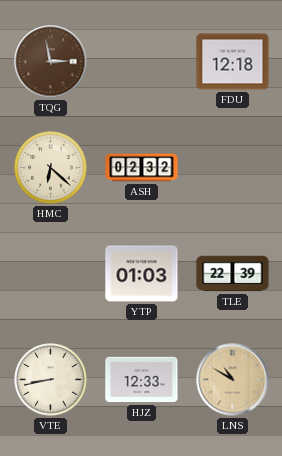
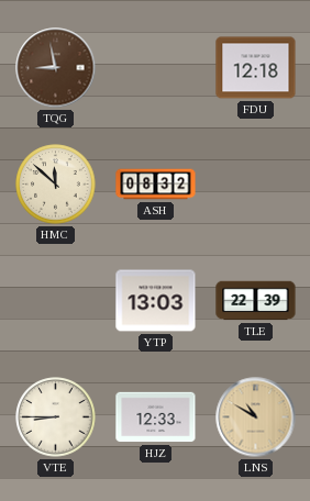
TQG: 2:58 -> 8:58 (56, 68)
HMC: 6:22 -> 11:52 (56, 185)
ASH: 02:32 -> 08:32 (156, 185)
YTP: 01:03 -> 13:03 (156, 301)
VTE: 8:43 -> 8:45 (56, 417)
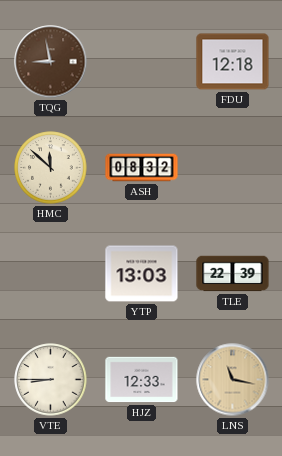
LNS: 10:50 -> 11:17 (233, 380)
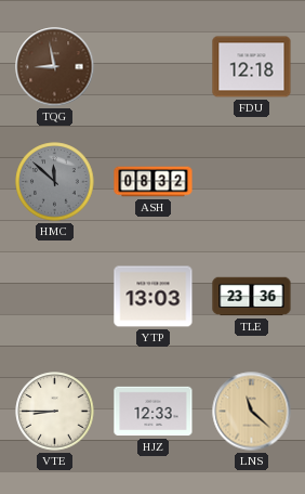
HMC dial: cream -> grey (55, 182)
TLE: 22:39 -> 23:36 (252, 297)
LNS: 11:17 -> 11:22 (252, 412)
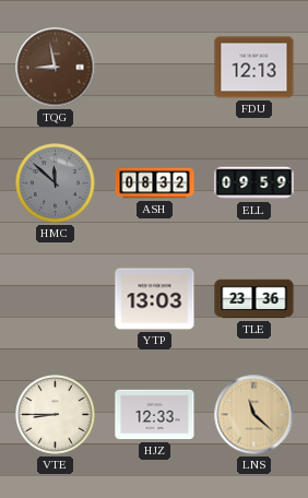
FDU: 12:18 -> 12:13 (254, 68)
ELL: none -> 09:59 (254, 183)
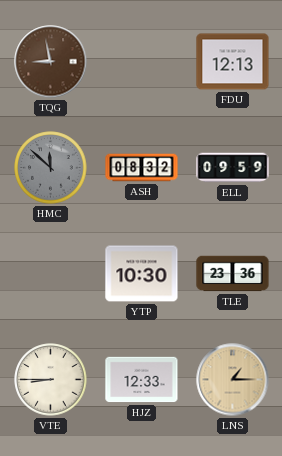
YTP: 13:03 -> 10:30 (142, 274)
LNS: 11:22 -> 1:15 (233, 380)
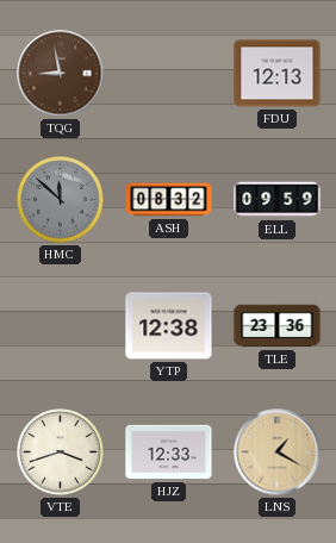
YTP: 10:30 -> 12:38 (169, 326)
VTE: 8:45 -> 3:42 (61, 453)
LNS: 1:15 -> 1:20 (278, 453)
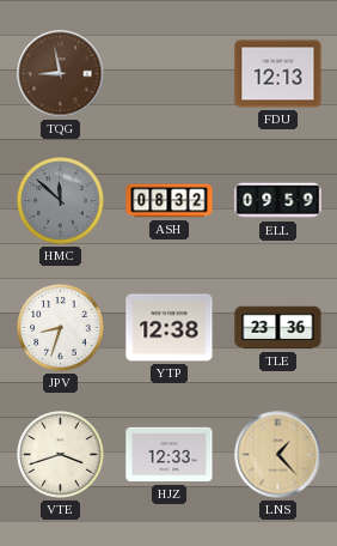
JPV: none -> 8:33 (61, 328)
LNS: 1:20 -> 1:23 (278, 455)
